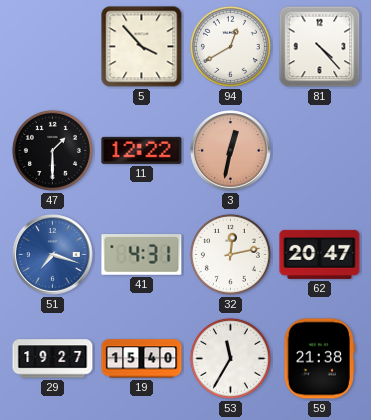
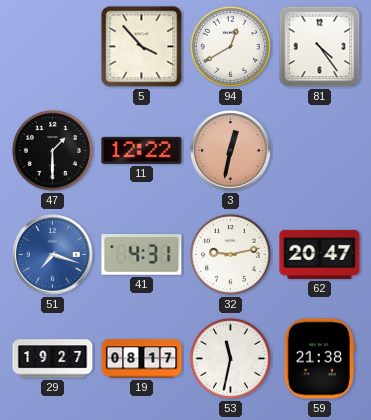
81: 4:23 -> 4:24 (320, 47)
32: 12:13 -> 9:13 (230, 254)
19: 15:40 -> 08:17 (142, 359)
53: 11:35 -> 11:32 (230, 358)
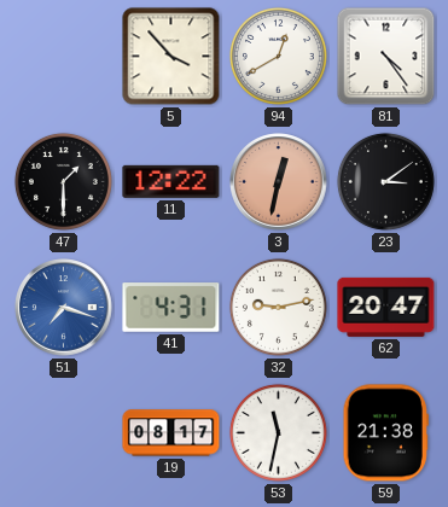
23: none -> 3:09 (385, 181)
29: 19:27 -> none (53, 359)
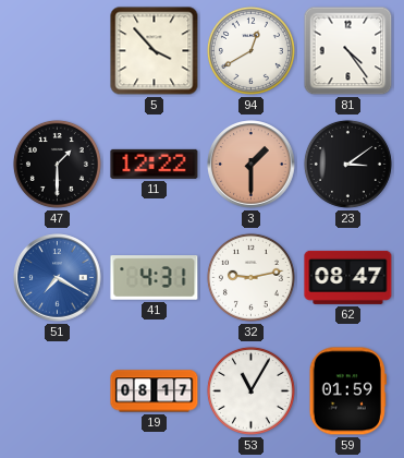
3: 12:32 -> 1:30 (252, 165)
51: 7:18 -> 7:20 (58, 278)
62: 20:47 -> 08:47 (348, 277)
53: 11:32 -> 11:05 (250, 390)
59: 21:38 -> 01:59 (347, 391)
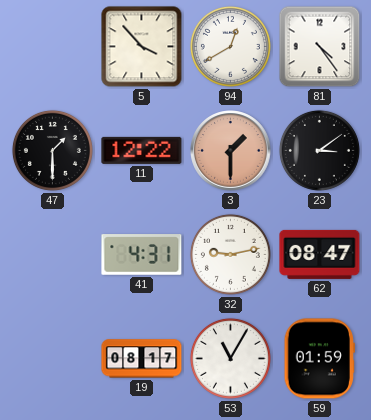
51: 7:20 -> none (58, 278)
